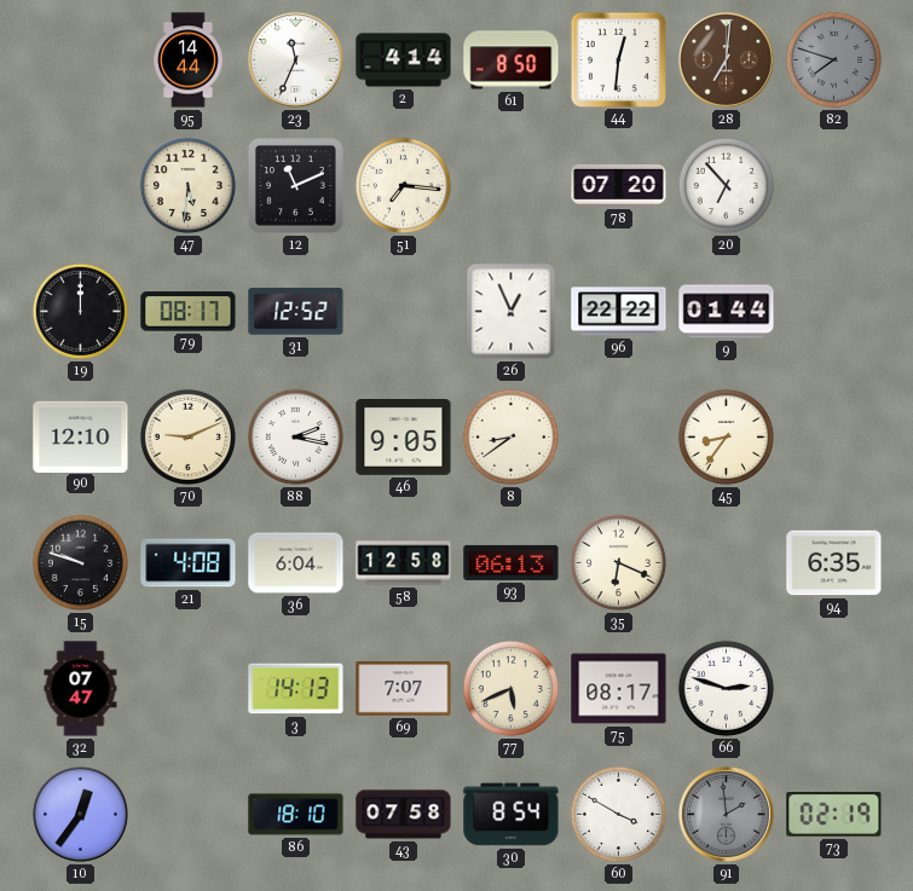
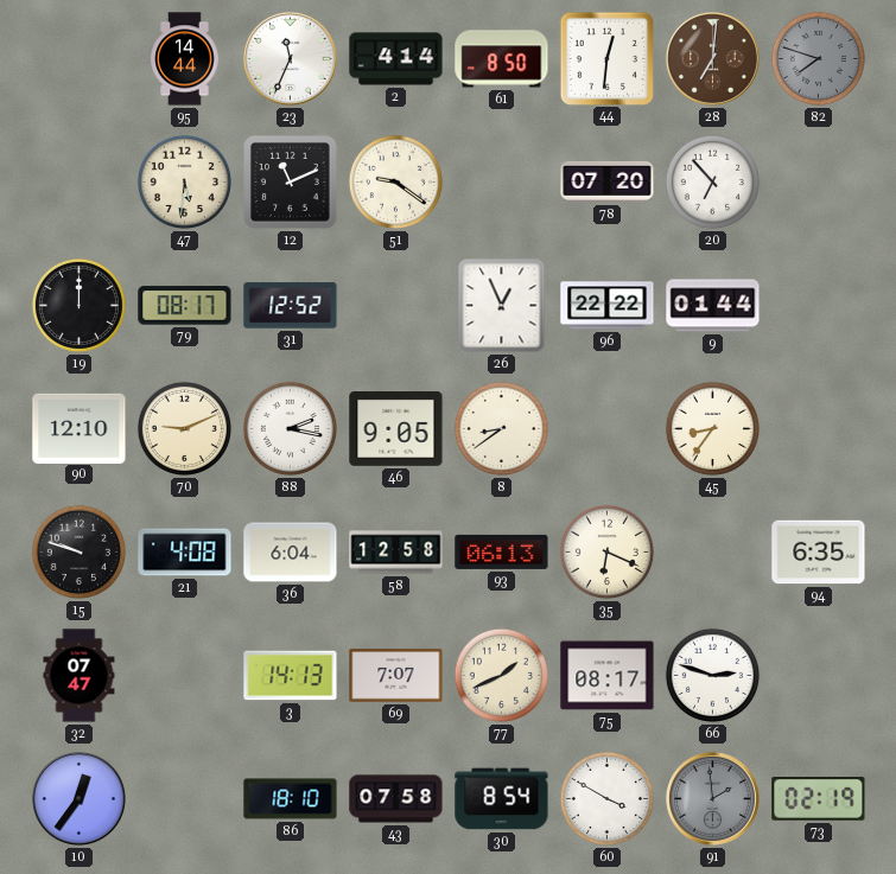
51: 7:16 -> 9:21 (395, 181)
77: 5:41 -> 1:41 (501, 675)
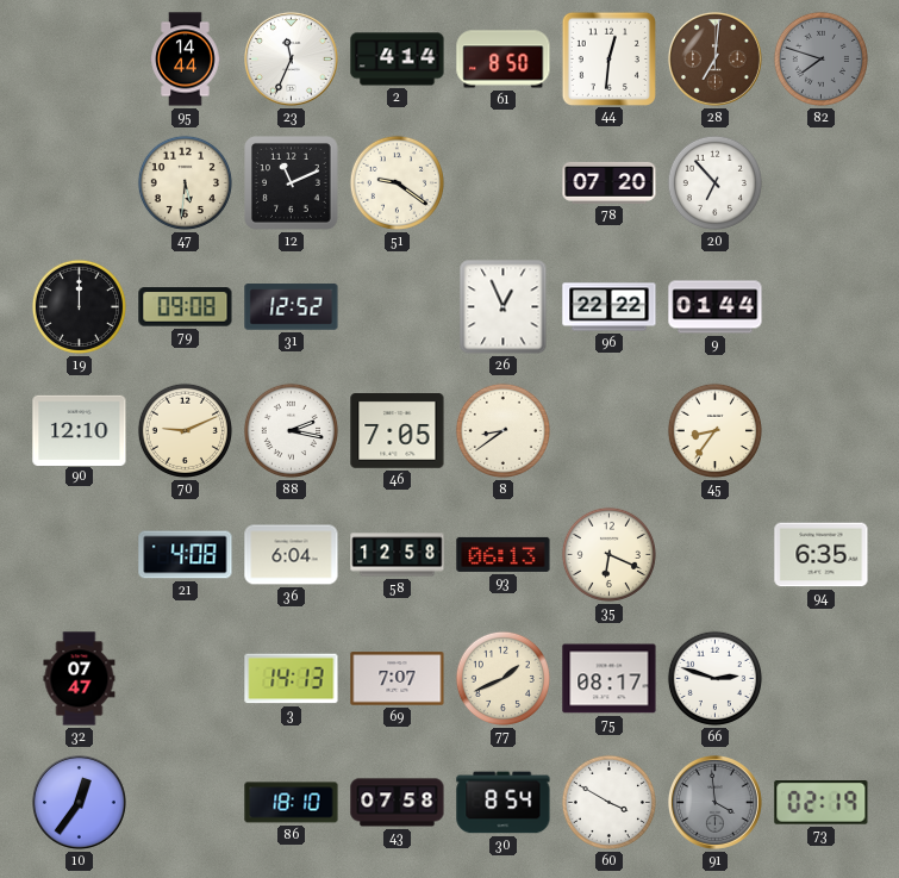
79: 08:17 -> 09:08 (186, 307)
46: 9:05 -> 7:05 (398, 431)
15: 9:48 -> none (78, 551)
91: 1:59 -> 3:59 (714, 802)
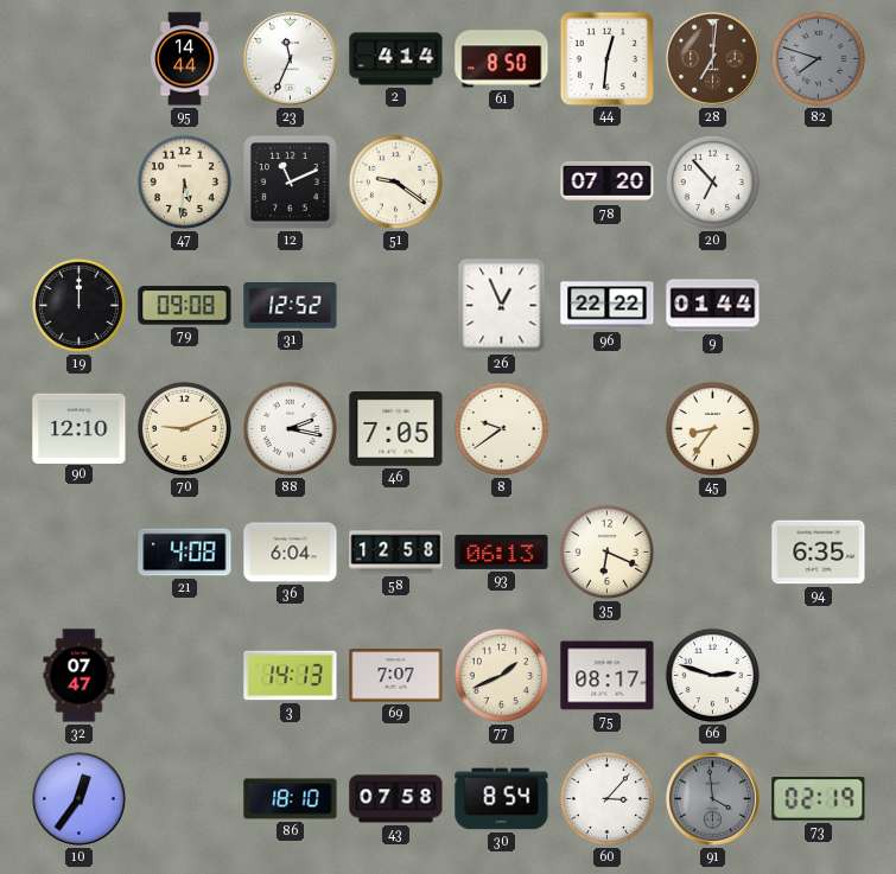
8: 8:39 -> 9:39 (501, 428)
60: 3:50 -> 3:07 (606, 798)
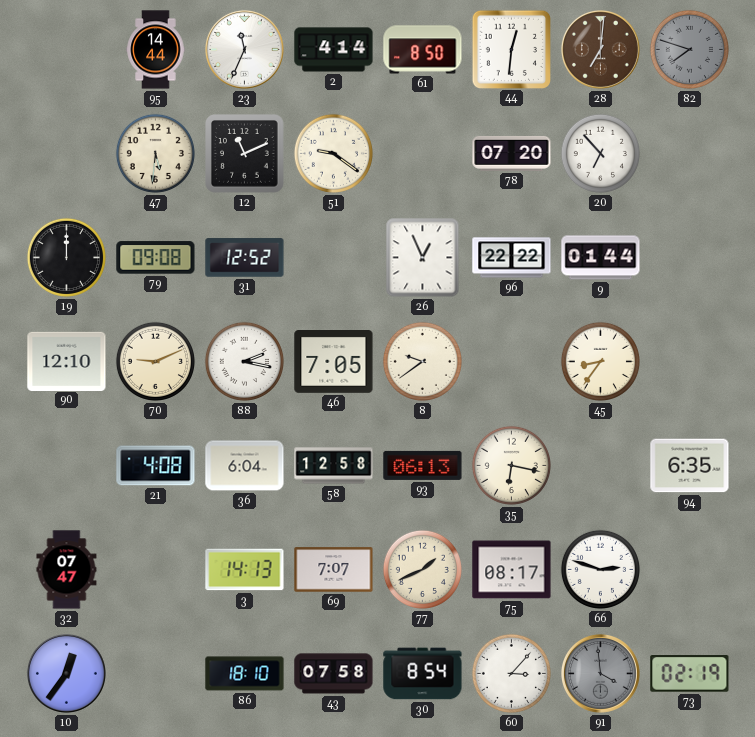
35: 6:19 -> 6:17 (511, 465)
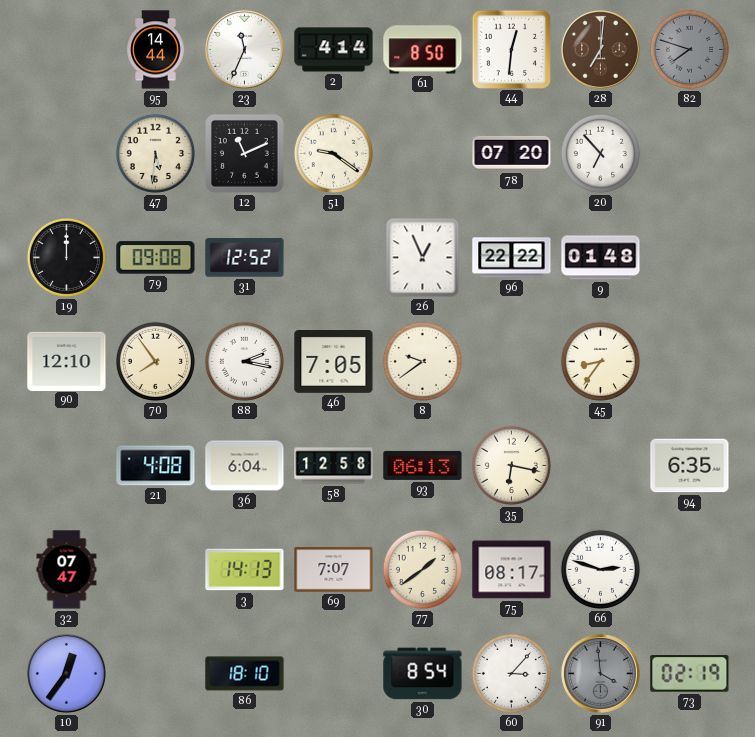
9: 01:44 -> 01:48 (601, 258)
70: 9:11 -> 7:54 (155, 361)
77: 1:41 -> 1:39 (422, 569)
43: 07:58 -> none (334, 674)
